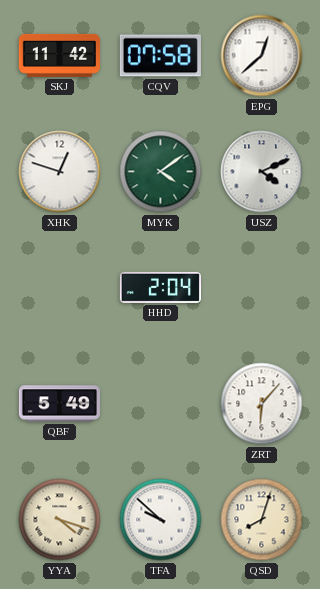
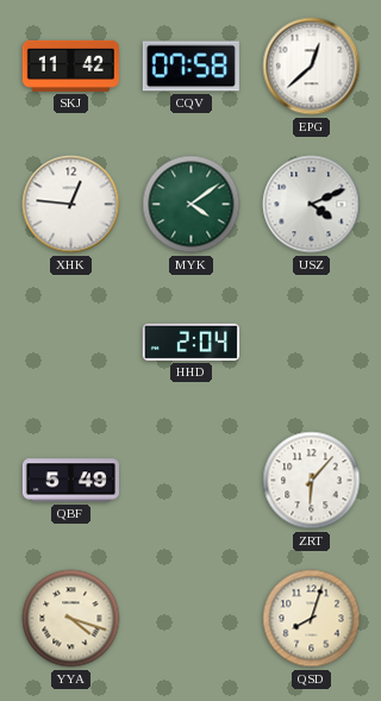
XHK: 12:48 -> 12:46 (71, 205)
TFA: 9:52 -> none (161, 520)
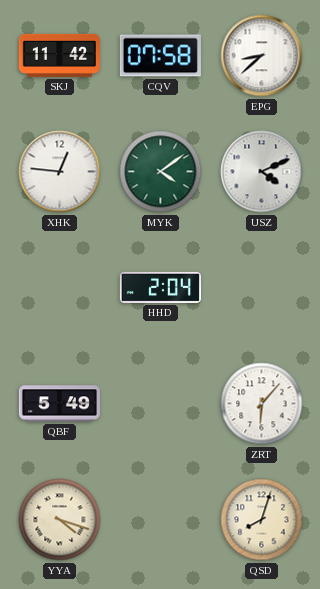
EPG: 12:38 -> 8:38 (262, 56)
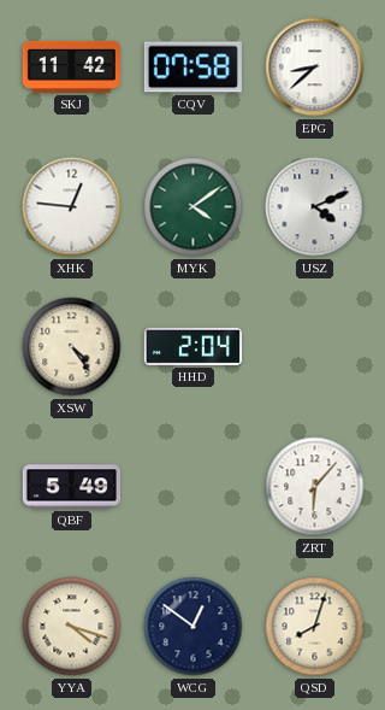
XSW: none -> 4:24 (72, 347)
WCG: none -> 12:51 (194, 627)
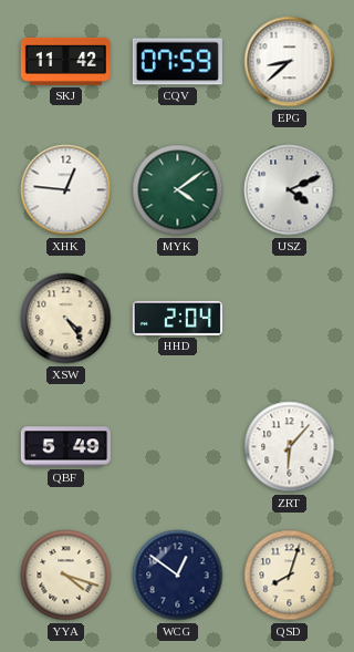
CQV: 07:58 -> 07:59 (177, 62)
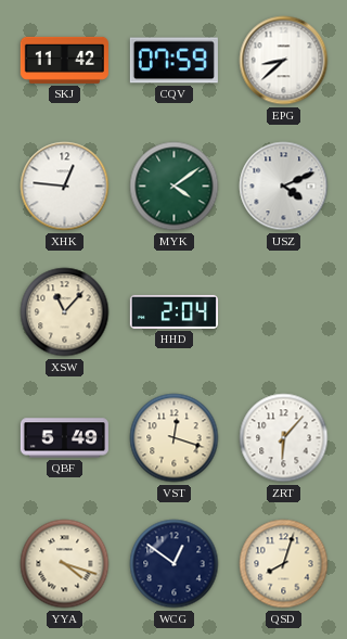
XSW: 4:24 -> 11:07 (65, 312)
VST: none -> 12:18 (175, 438)
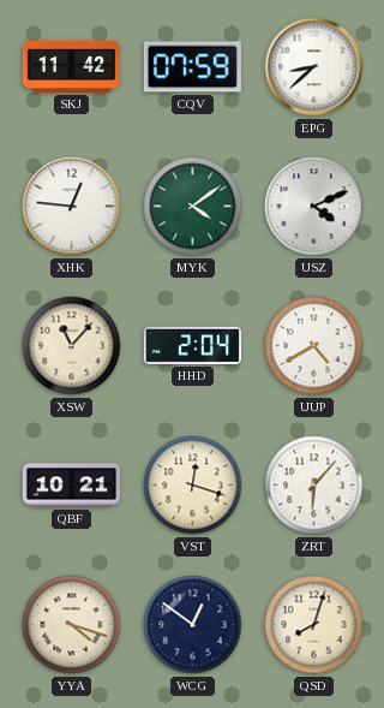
UUP: none -> 4:40 (314, 346)
QBF: 5:49 -> 10:21 (71, 486)
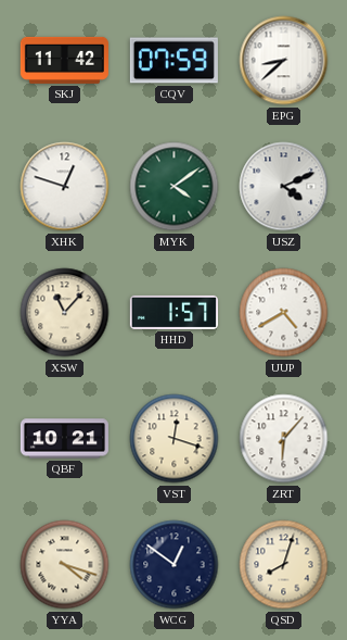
XHK: 12:46 -> 12:48 (65, 187)
HHD: 2:04 -> 1:57 (173, 312)
